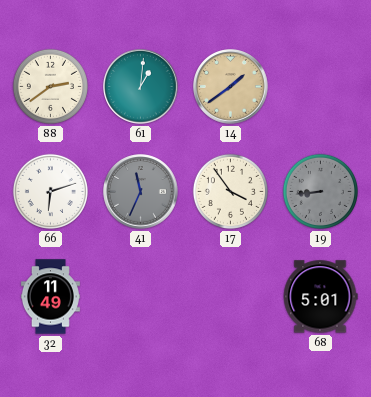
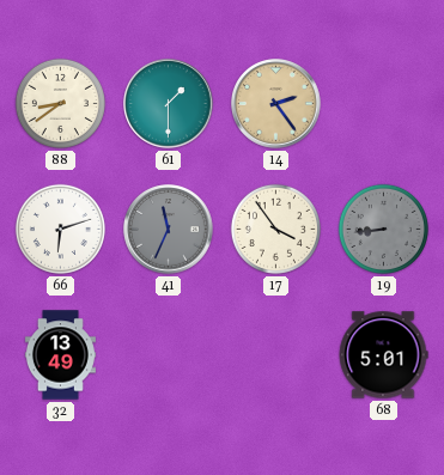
88: 2:39 -> 8:39 (60, 103)
61: 1:01 -> 1:30 (169, 104)
14: 1:39 -> 2:24 (276, 104)
32: 11:49 -> 13:49 (60, 355)
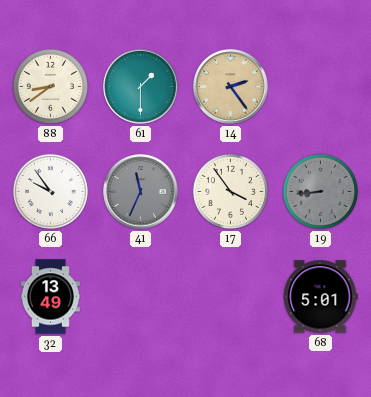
66: 6:12 -> 9:54 (50, 191)
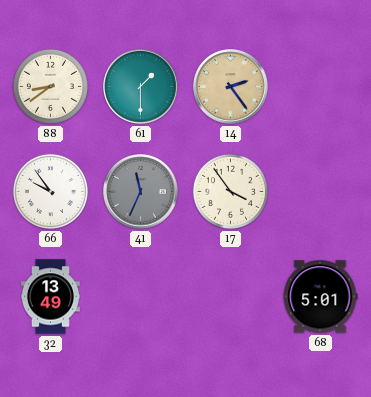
19: 8:44 -> none (320, 191)
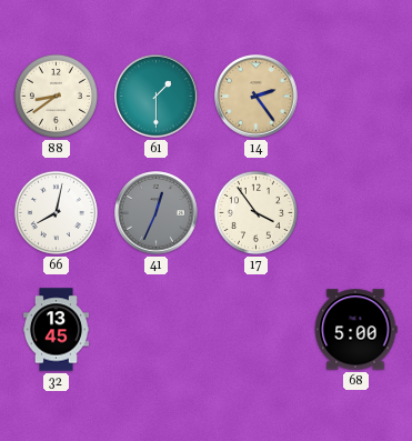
66: 9:54 -> 8:02 (56, 212)
41: 11:34 -> 12:34 (157, 213)
32: 13:49 -> 13:45 (56, 330)
68: 5:01 -> 5:00 (355, 330)
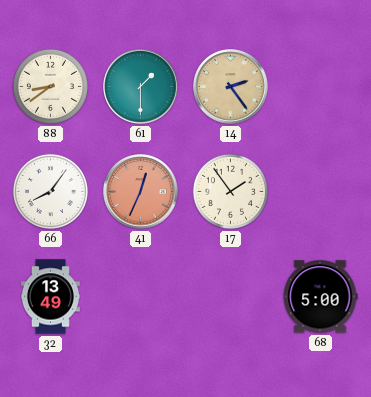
66: 8:02 -> 8:06 (50, 191)
41 dial: grey -> salmon (141, 192)
17: 3:54 -> 1:54 (230, 191)
32: 13:45 -> 13:49 (50, 297)
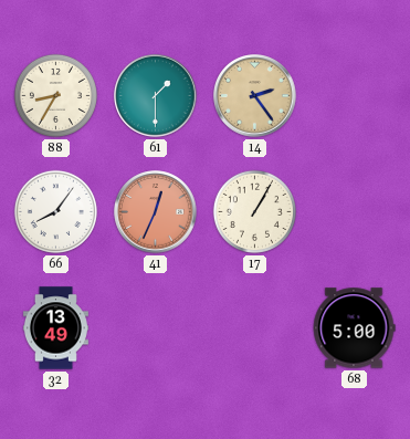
88: 8:39 -> 8:35 (55, 95)
17: 1:54 -> 1:05 (254, 211)
